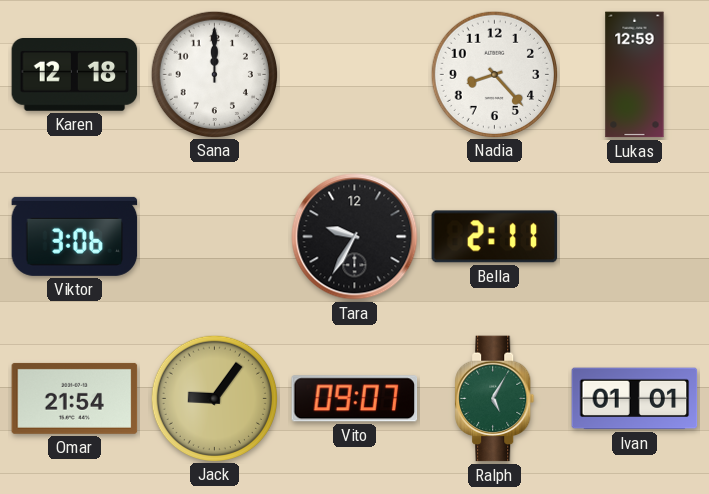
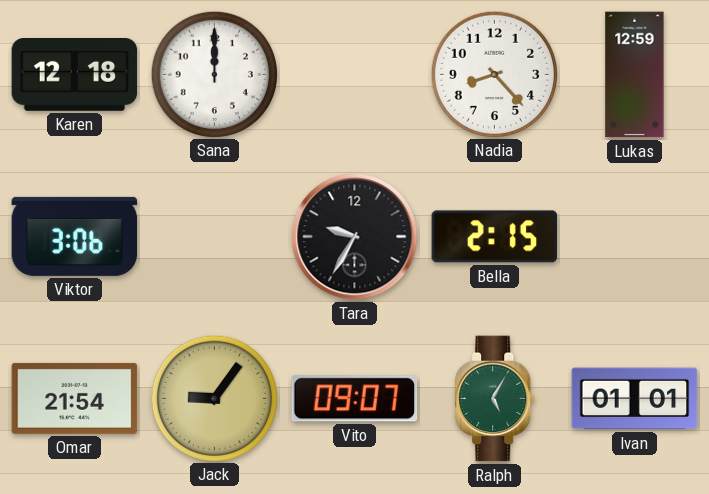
Bella: 2:11 -> 2:15 (495, 237)
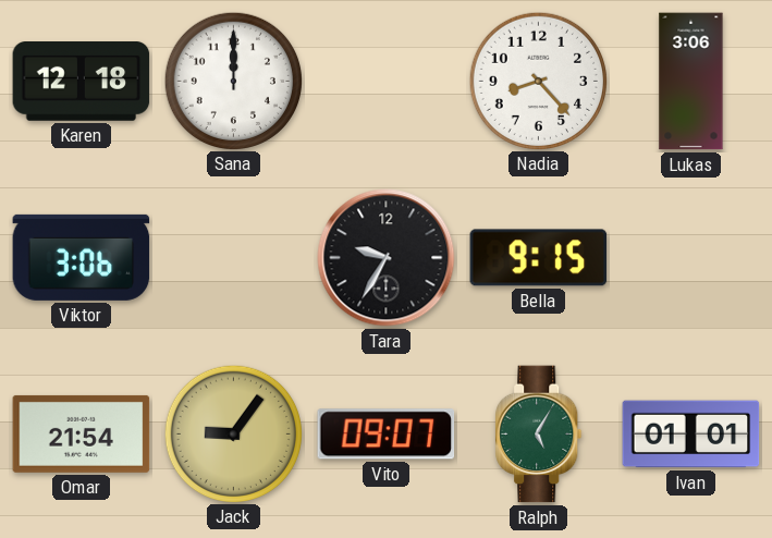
Lukas: 12:59 -> 3:06 (691, 82)
Bella: 2:15 -> 9:15 (539, 258)
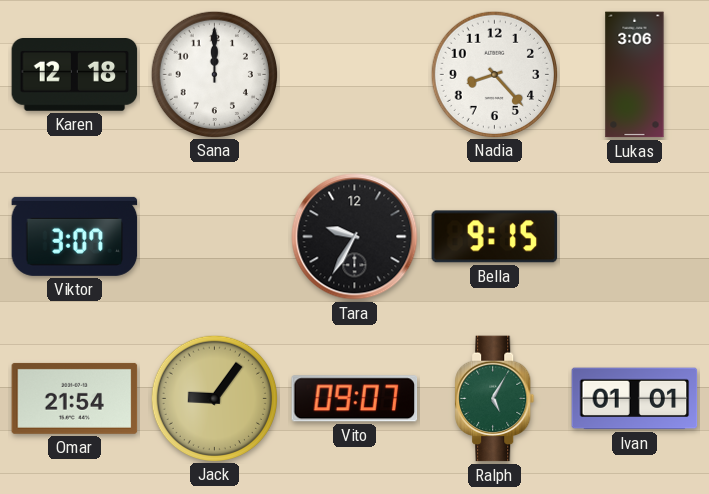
Viktor: 3:06 -> 3:07 (75, 236)
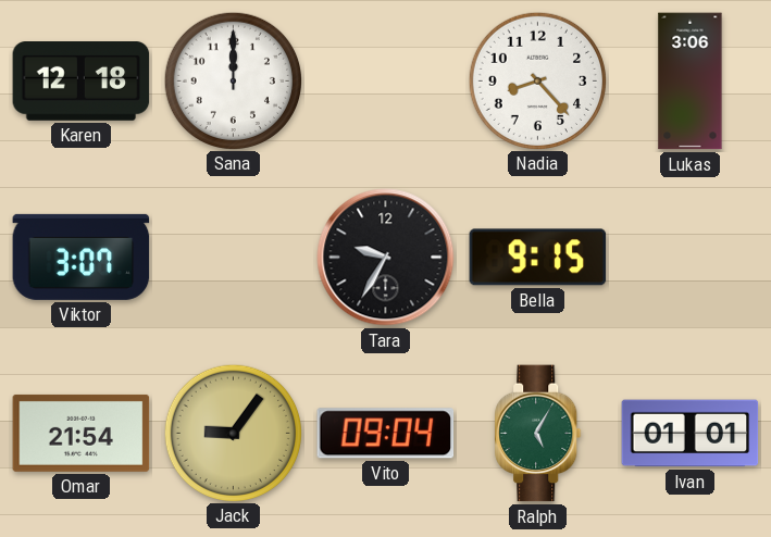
Vito: 09:07 -> 09:04 (386, 434)
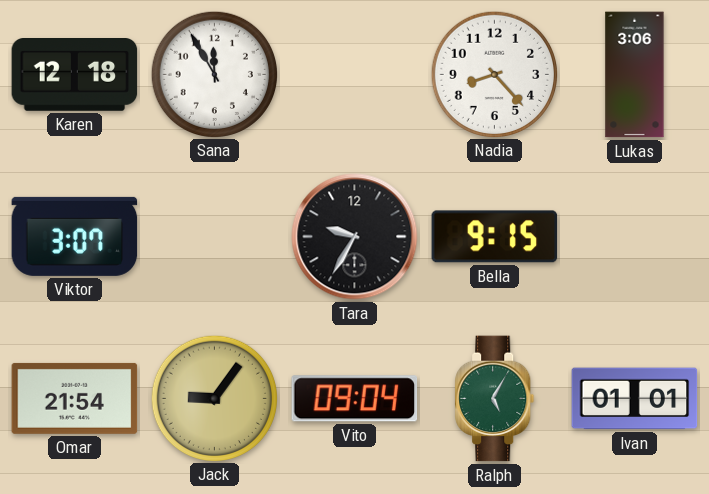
Sana: 12:00 -> 11:55 (214, 74)
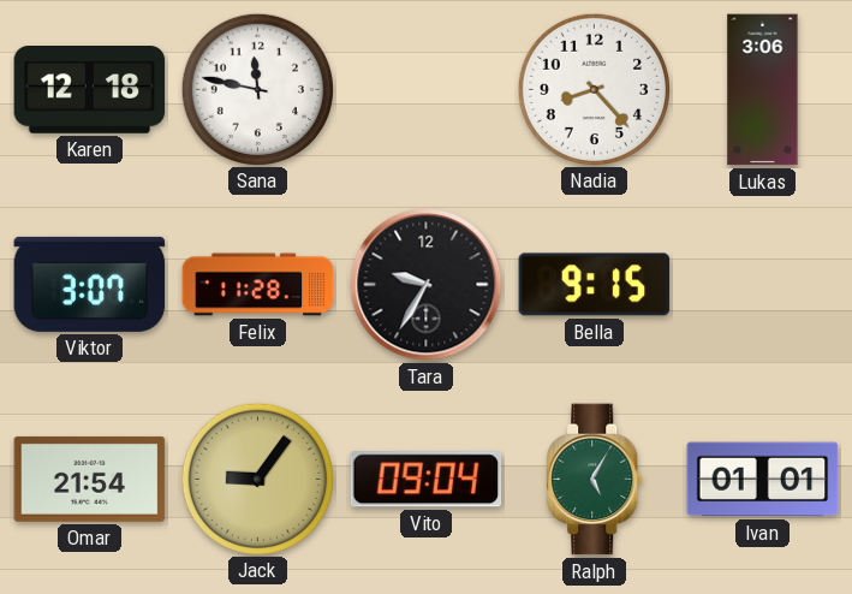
Sana: 11:55 -> 11:47 (257, 89)
Felix: none -> 11:28 (258, 285)
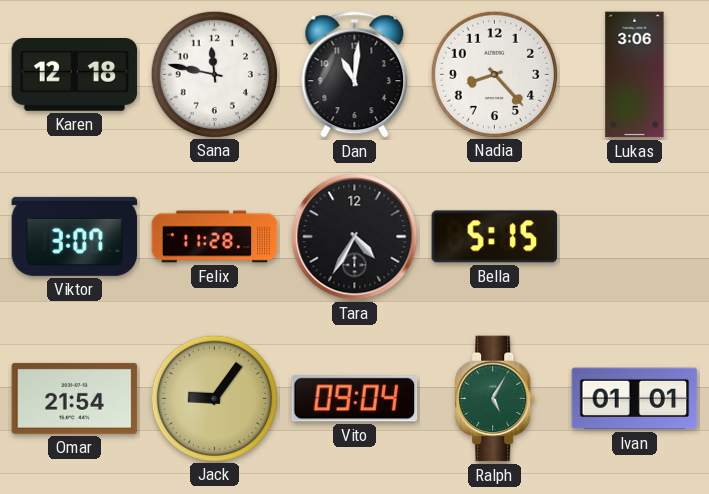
Dan: none -> 11:01 (355, 75)
Tara: 9:35 -> 4:35 (355, 237)
Bella: 9:15 -> 5:15 (495, 237)
